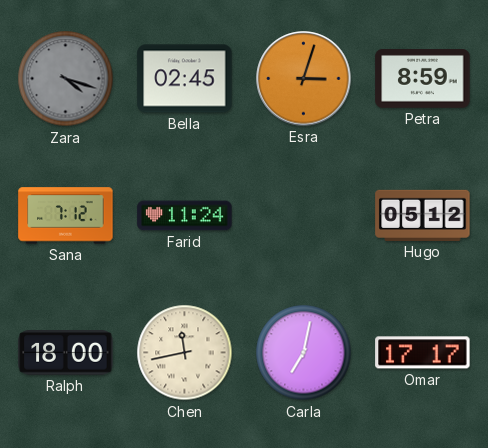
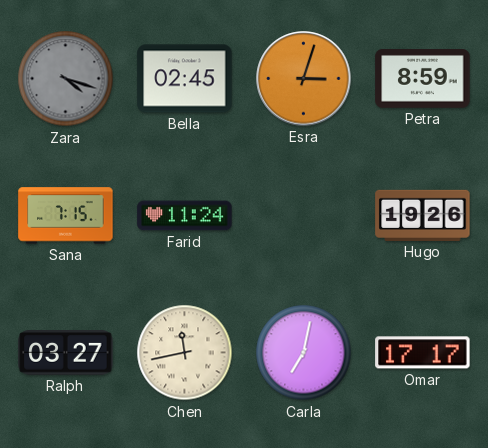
Sana: 7:12 -> 7:15 (66, 216)
Hugo: 05:12 -> 19:26 (423, 215)
Ralph: 18:00 -> 03:27 (66, 353)
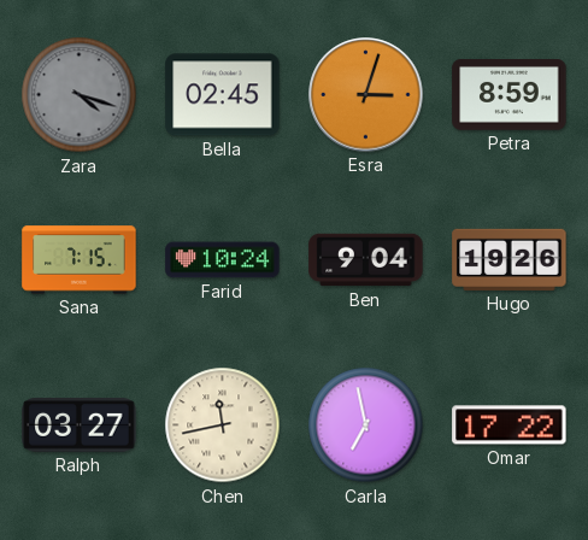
Farid: 11:24 -> 10:24 (223, 260)
Ben: none -> 9:04 (366, 260)
Carla: 7:02 -> 6:58 (366, 425)
Omar: 17:17 -> 17:22 (510, 425)
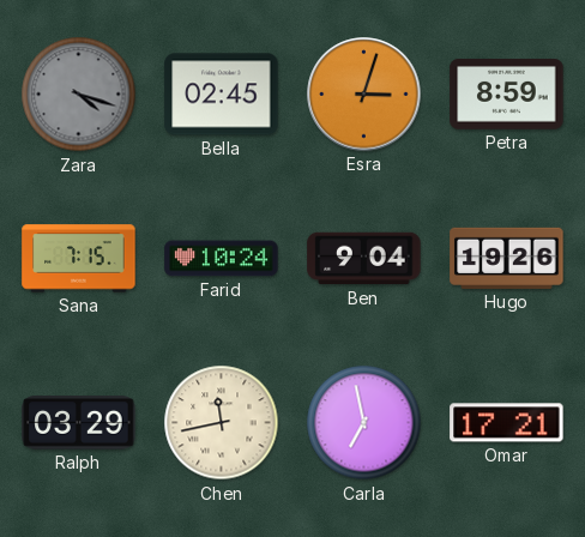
Ralph: 03:27 -> 03:29 (79, 423)
Omar: 17:22 -> 17:21 (507, 423)
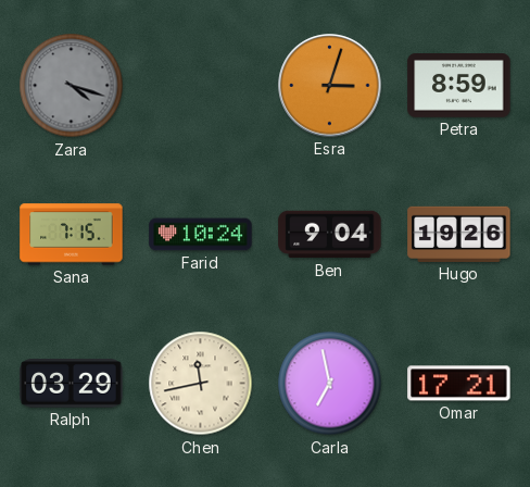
Bella: 02:45 -> none (222, 95)
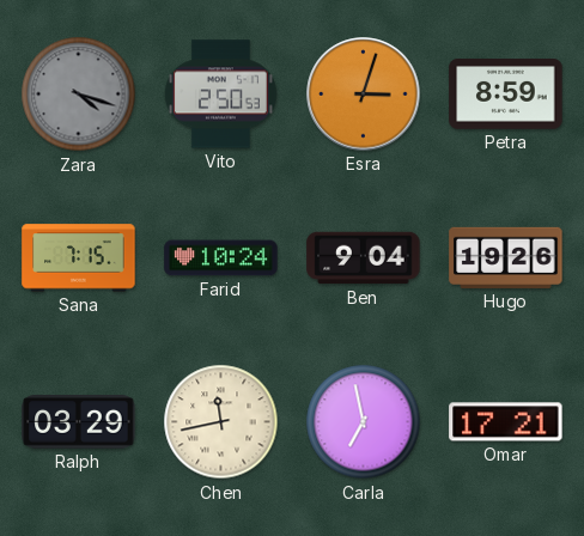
Vito: none -> 2:50 (220, 95)
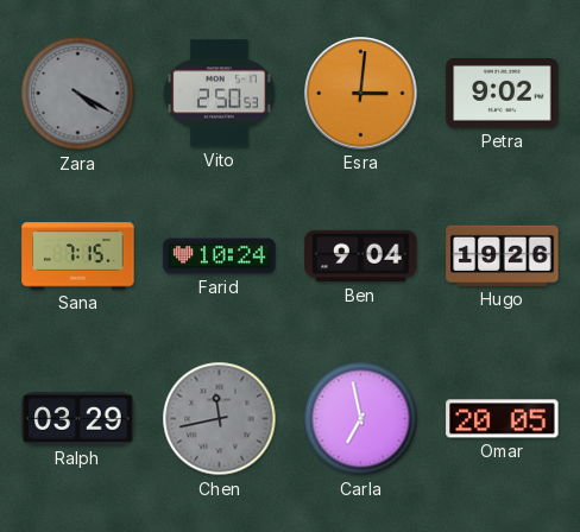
Zara: 4:18 -> 4:20 (78, 94)
Esra: 3:03 -> 3:01 (361, 94)
Petra: 8:59 -> 9:02 (503, 94)
Chen dial: cream -> grey (220, 419)
Omar: 17:21 -> 20:05 (503, 419)
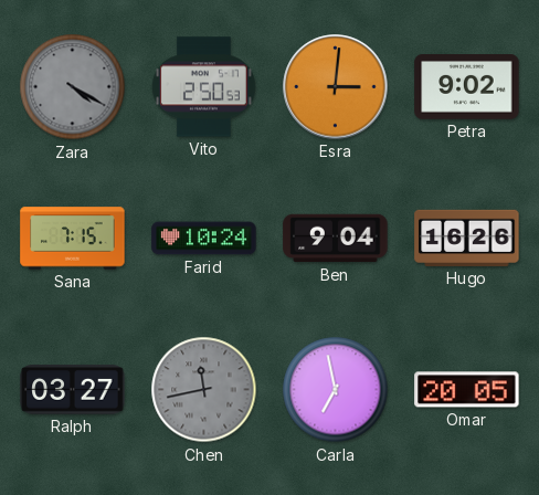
Hugo: 19:26 -> 16:26 (467, 238)
Ralph: 03:29 -> 03:27 (73, 390)
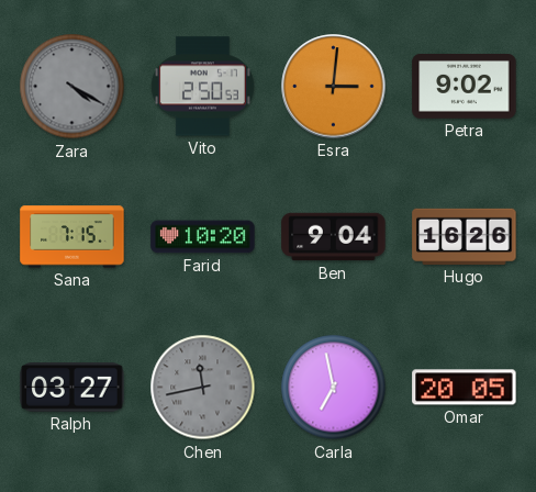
Farid: 10:24 -> 10:20 (203, 237)
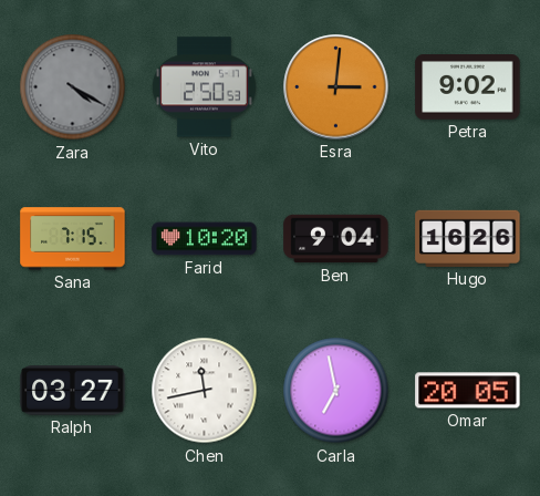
Chen dial: grey -> white (205, 391)
